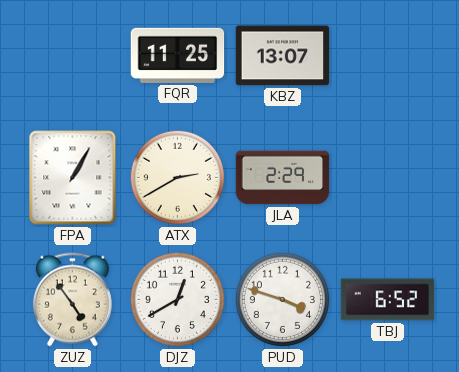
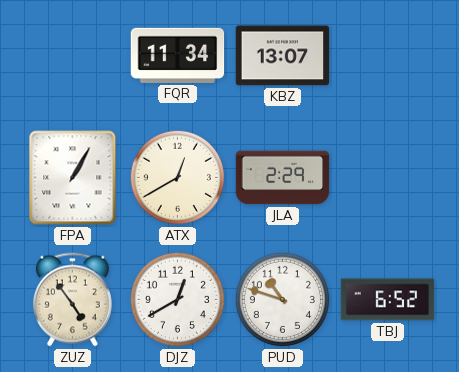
FQR: 11:25 -> 11:34 (178, 55)
ATX: 2:40 -> 12:40 (177, 177)
PUD: 3:48 -> 10:48 (282, 299)
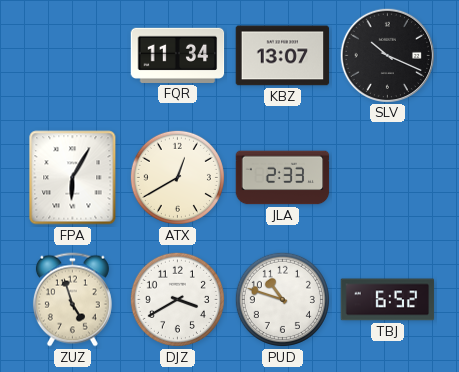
SLV: none -> 10:19 (387, 55)
FPA: 1:05 -> 6:05 (73, 178)
JLA: 2:29 -> 2:33 (283, 178)
ZUZ: 4:54 -> 4:57 (72, 300)
DJZ: 12:40 -> 3:40 (177, 299)
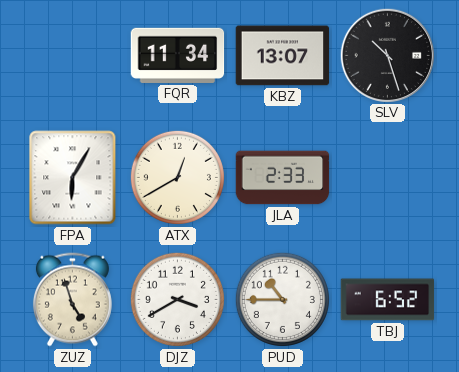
SLV: 10:19 -> 10:27 (387, 55)
PUD: 10:48 -> 10:45 (282, 299)
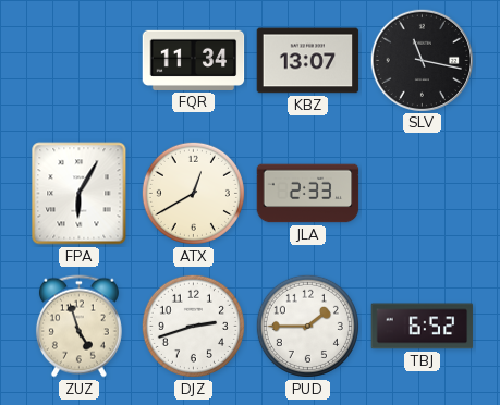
SLV: 10:27 -> 11:17 (422, 60)
DJZ: 3:40 -> 2:42 (193, 326)
PUD: 10:45 -> 1:45 (307, 326)
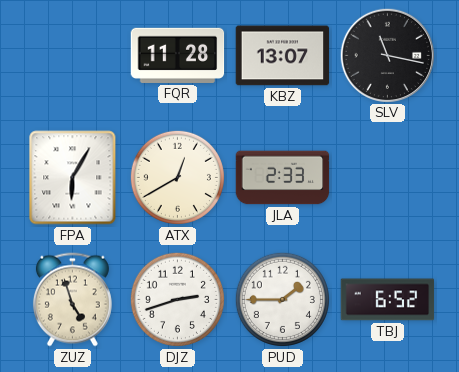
FQR: 11:34 -> 11:28 (178, 55)
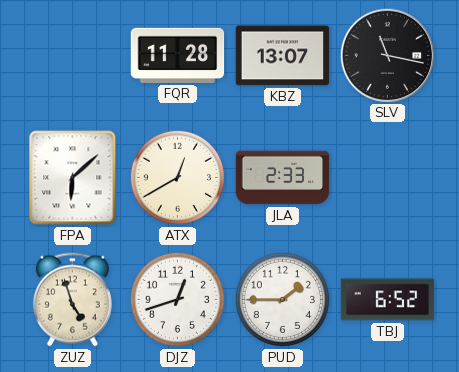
FPA: 6:05 -> 6:08 (73, 178)
DJZ: 2:42 -> 12:42 (177, 299)
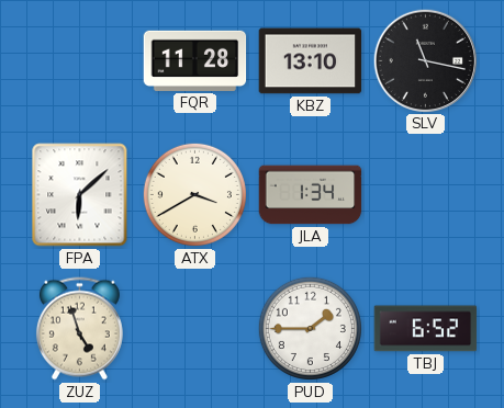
KBZ: 13:07 -> 13:10 (311, 61)
ATX: 12:40 -> 3:40 (194, 194)
JLA: 2:33 -> 1:34 (311, 195)
DJZ: 12:42 -> none (177, 299)
